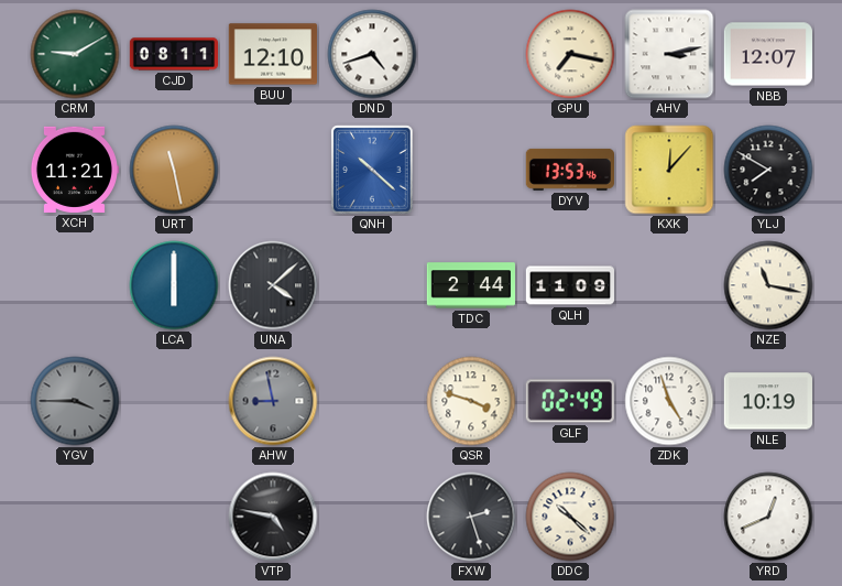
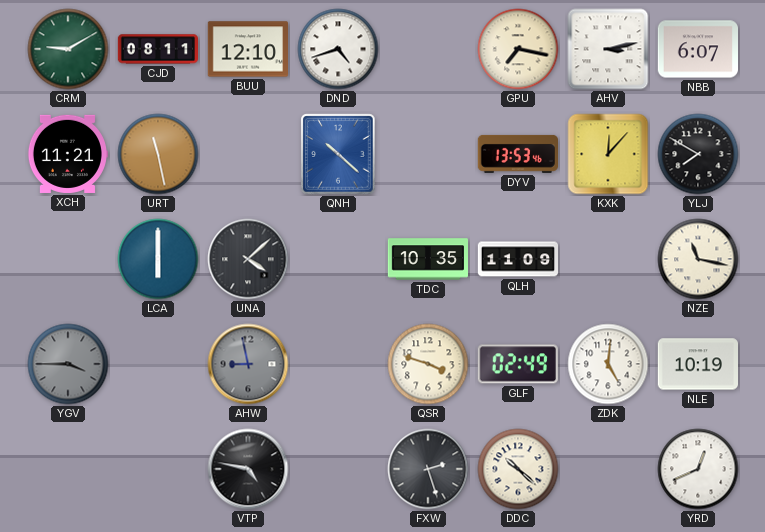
NBB: 12:07 -> 6:07 (697, 49)
TDC: 2:44 -> 10:35 (428, 259)
ZDK: 4:57 -> 5:01 (608, 364)
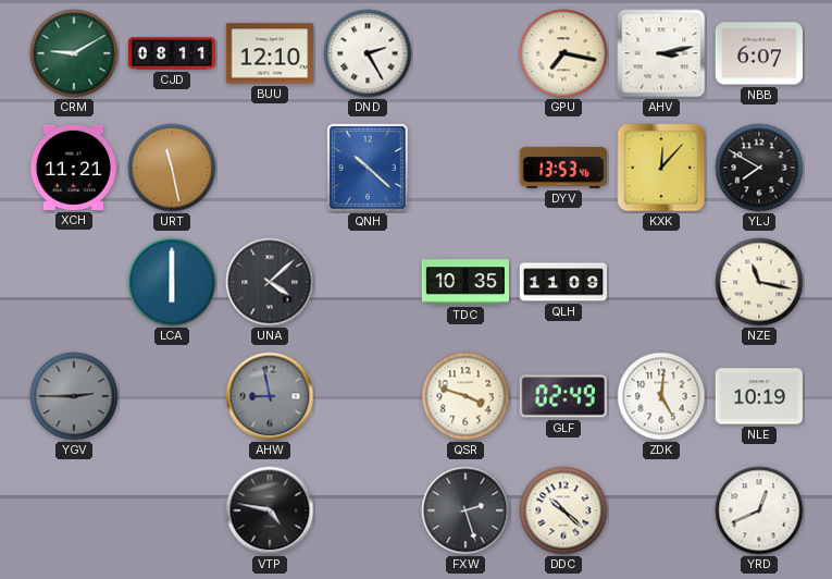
DND: 4:42 -> 2:25 (368, 53)
YGV: 3:45 -> 2:45 (74, 396)
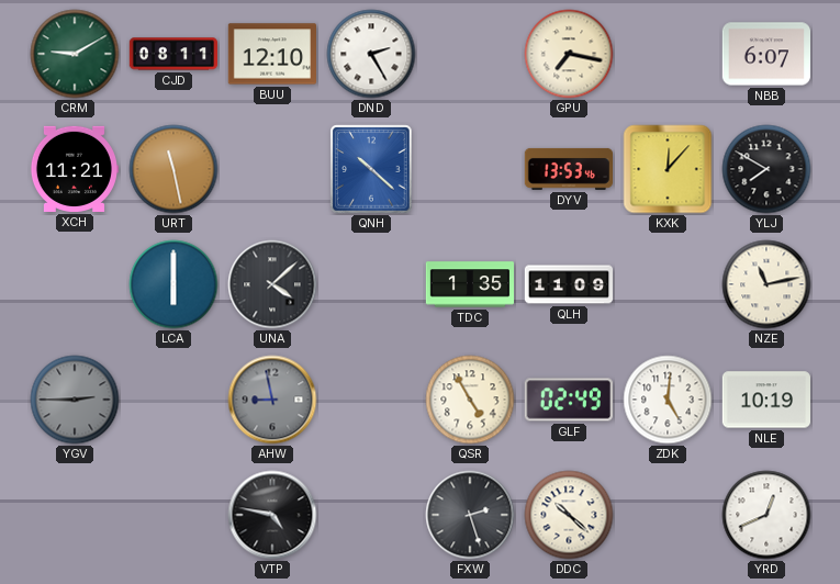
AHV: 3:13 -> none (661, 53)
TDC: 10:35 -> 1:35 (470, 284)
NZE: 11:17 -> 11:13 (766, 284)
QSR: 3:48 -> 4:55 (470, 400)
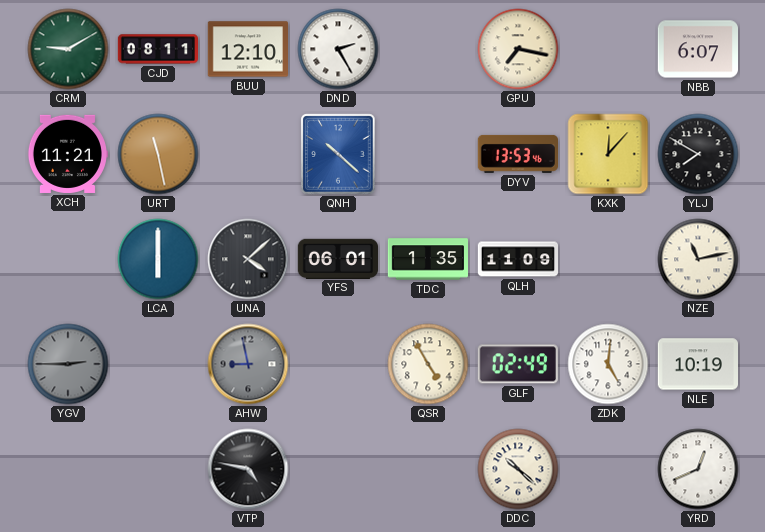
YFS: none -> 06:01 (337, 258)
FXW: 2:27 -> none (470, 515)
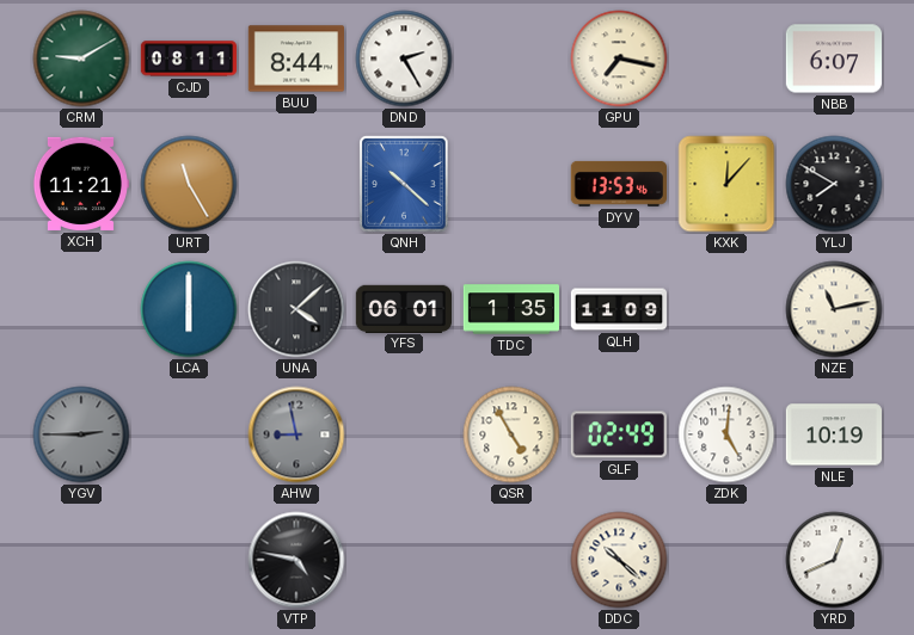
BUU: 12:10 -> 8:44 (295, 58)
URT: 11:28 -> 11:25 (189, 184)
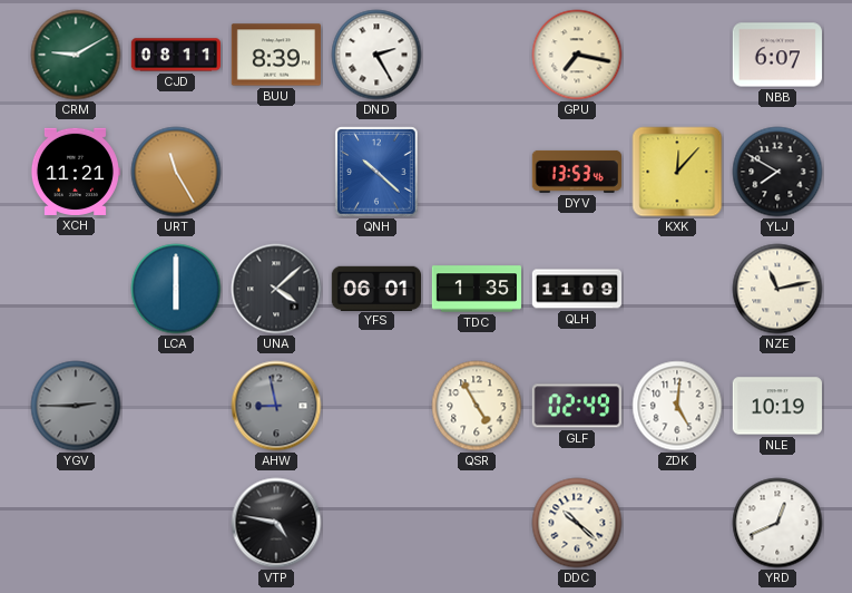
BUU: 8:44 -> 8:39 (275, 55)
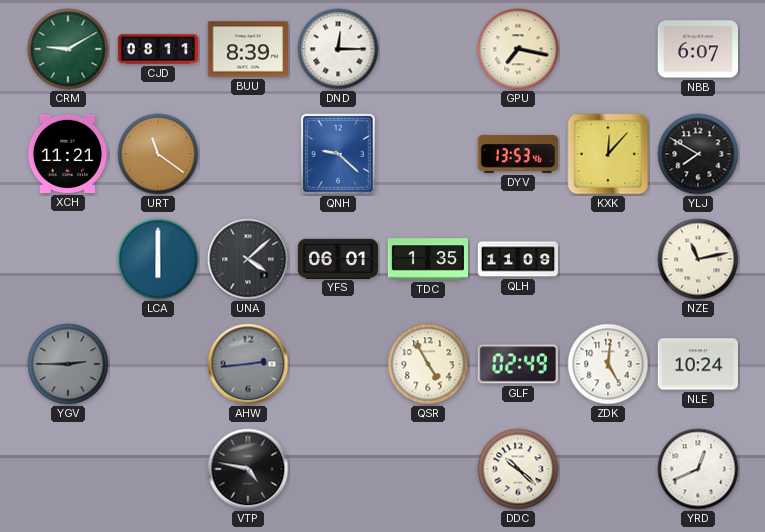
DND: 2:25 -> 12:15 (338, 49)
URT: 11:25 -> 11:21 (158, 154)
QNH: 10:22 -> 9:22 (338, 154)
AHW: 8:58 -> 2:44 (248, 364)
NLE: 10:19 -> 10:24 (697, 364)
